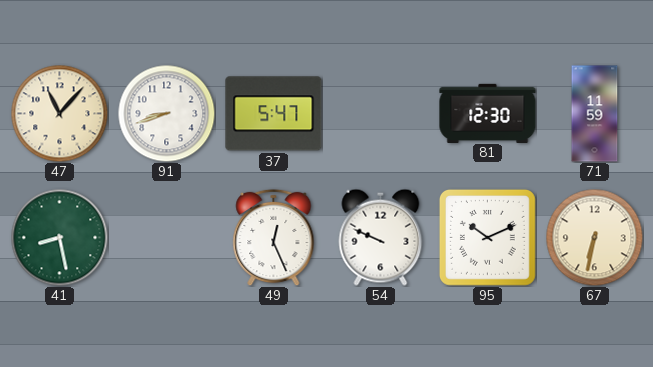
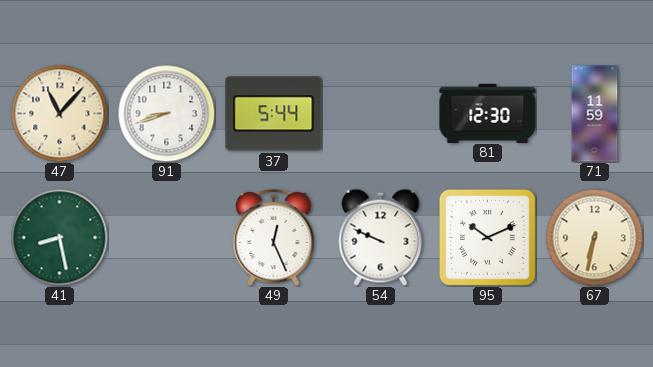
37: 5:47 -> 5:44 (274, 114)
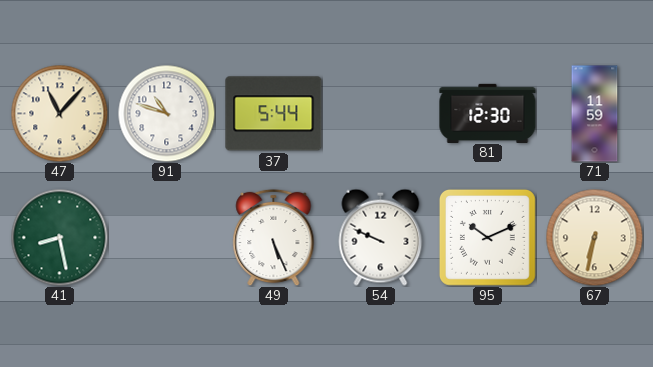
91: 8:42 -> 10:48 (166, 113)
49: 12:26 -> 5:26 (274, 237)
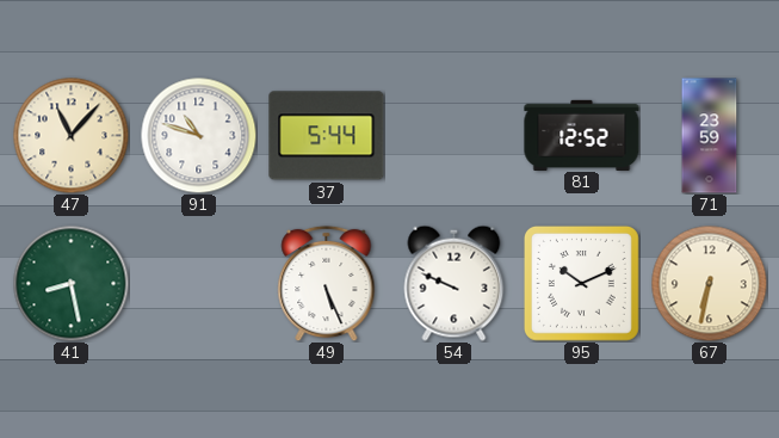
81: 12:30 -> 12:52 (582, 135)
71: 11:59 -> 23:59 (710, 136)
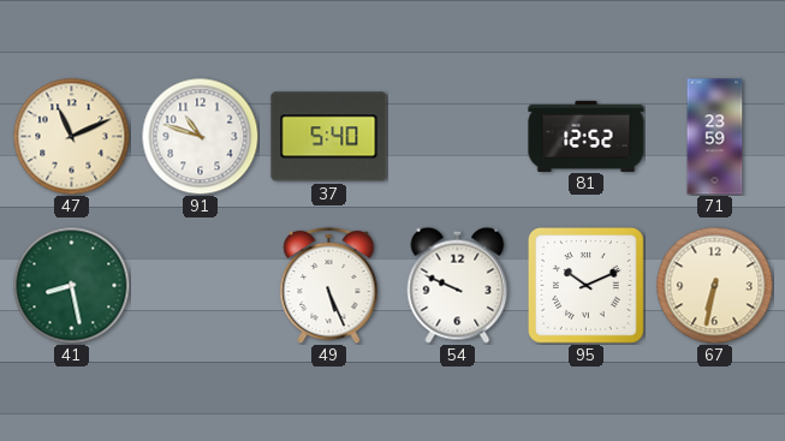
47: 11:07 -> 11:11 (71, 136)
37: 5:44 -> 5:40 (329, 137)
